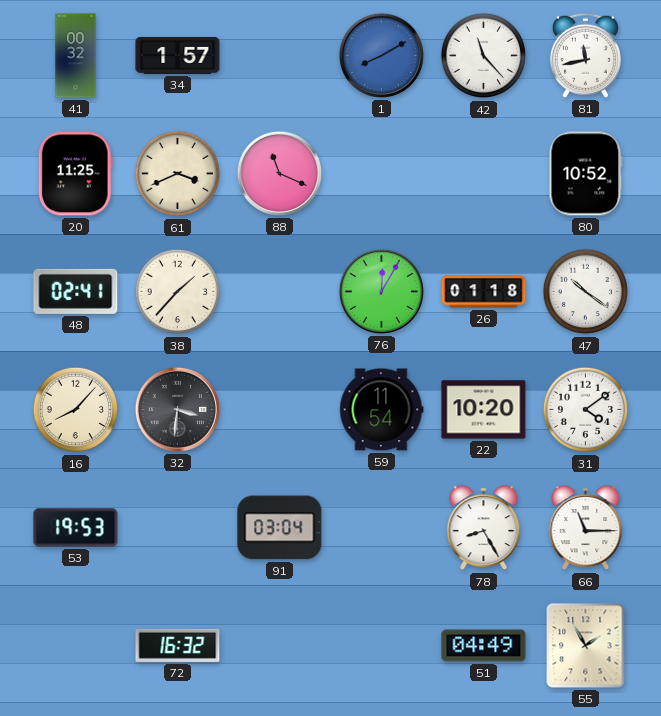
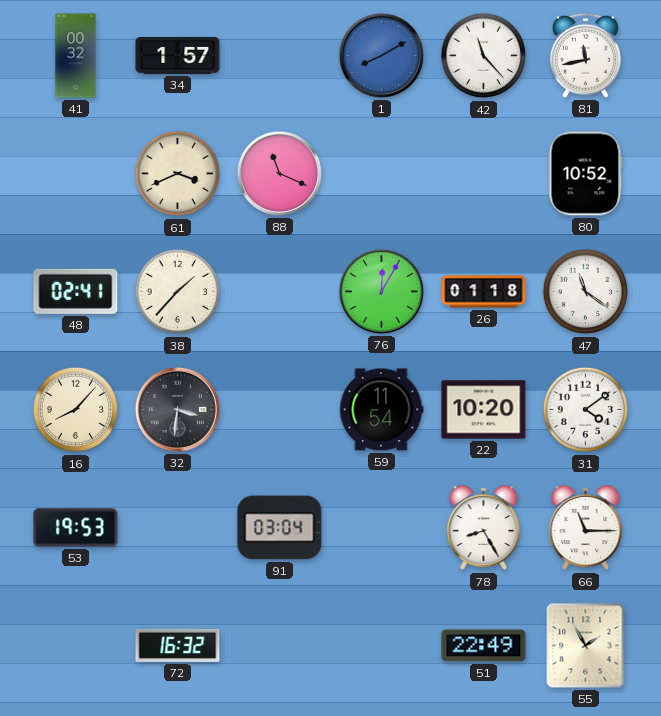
20: 11:25 -> none (75, 174)
47: 10:21 -> 11:21 (586, 292)
51: 04:49 -> 22:49 (484, 646)
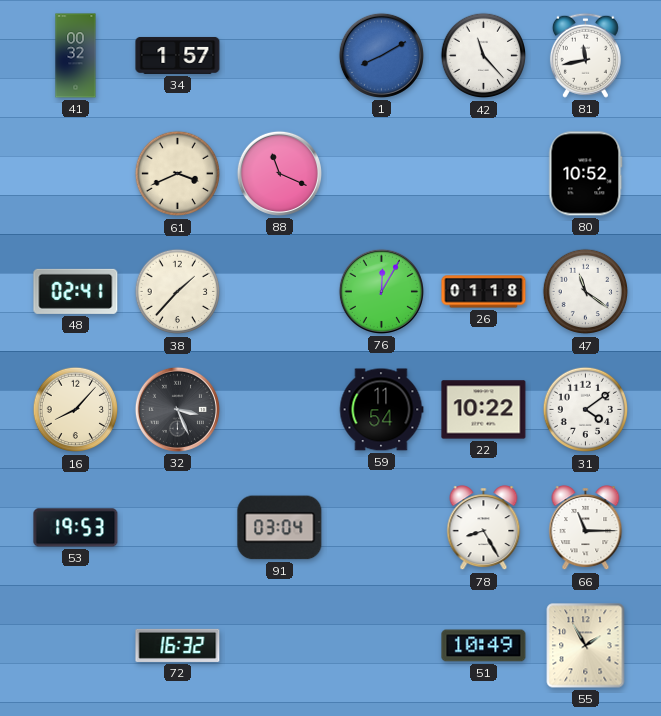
32: 3:31 -> 3:26 (177, 409)
22: 10:20 -> 10:22 (484, 410)
51: 22:49 -> 10:49 (484, 646)
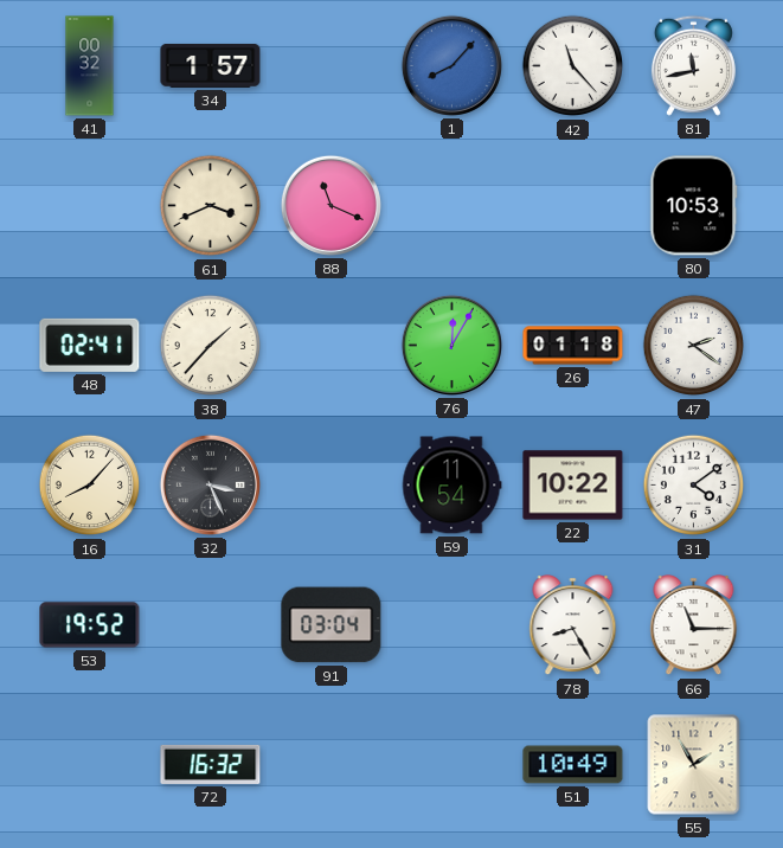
1: 8:10 -> 8:07 (451, 65)
80: 10:52 -> 10:53 (694, 206)
47: 11:21 -> 2:21 (694, 346)
53: 19:53 -> 19:52 (90, 625)
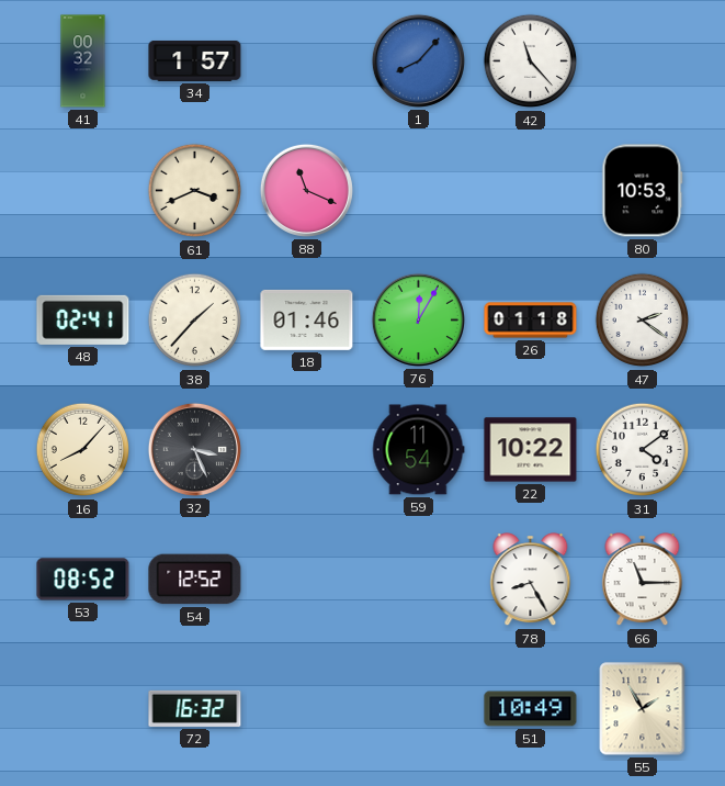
81: 11:43 -> none (693, 65)
18: none -> 01:46 (307, 319)
53: 19:52 -> 08:52 (83, 580)
54: none -> 12:52 (195, 580)
91: 03:04 -> none (332, 625)
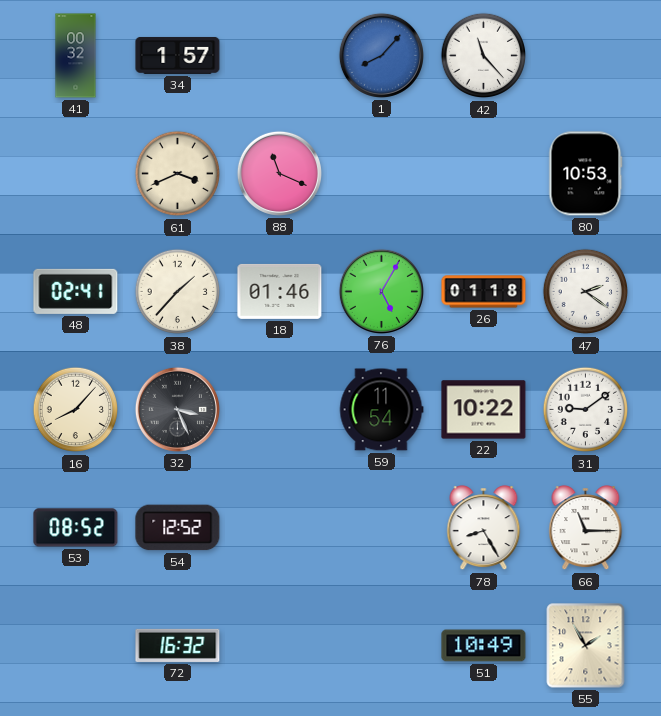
76: 12:05 -> 5:05 (381, 291)
31: 4:09 -> 9:09 (586, 410)
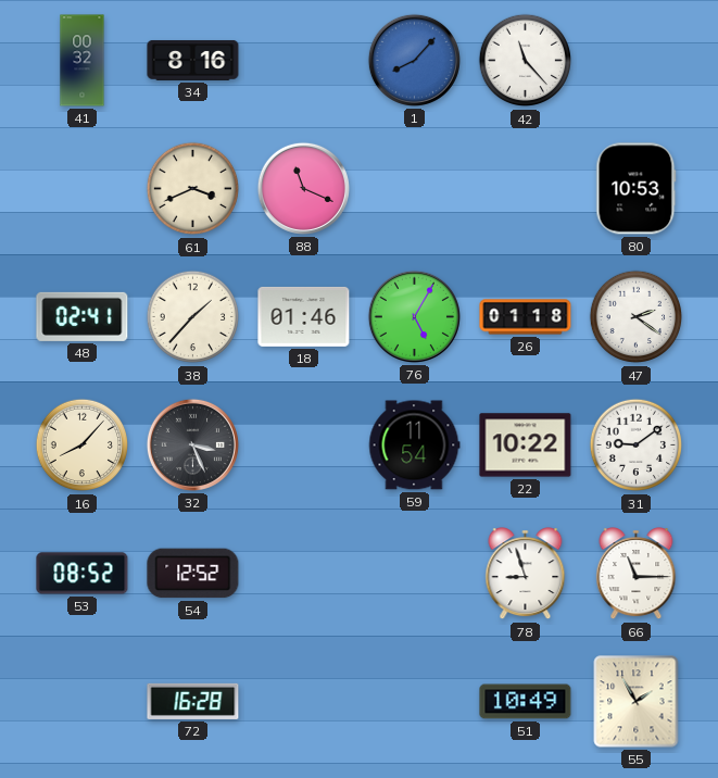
34: 1:57 -> 8:16 (193, 60)
78: 8:25 -> 8:57 (526, 574)
72: 16:32 -> 16:28 (193, 701)
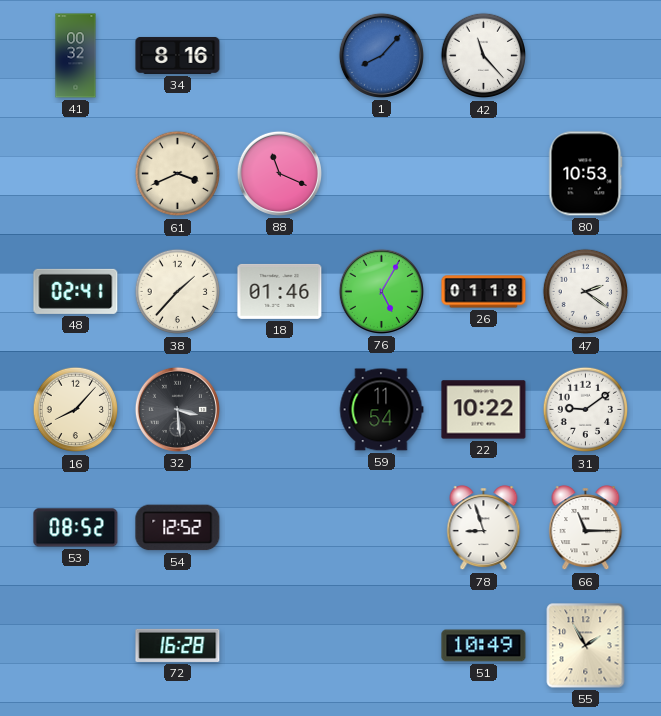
32: 3:26 -> 3:29 (177, 409)
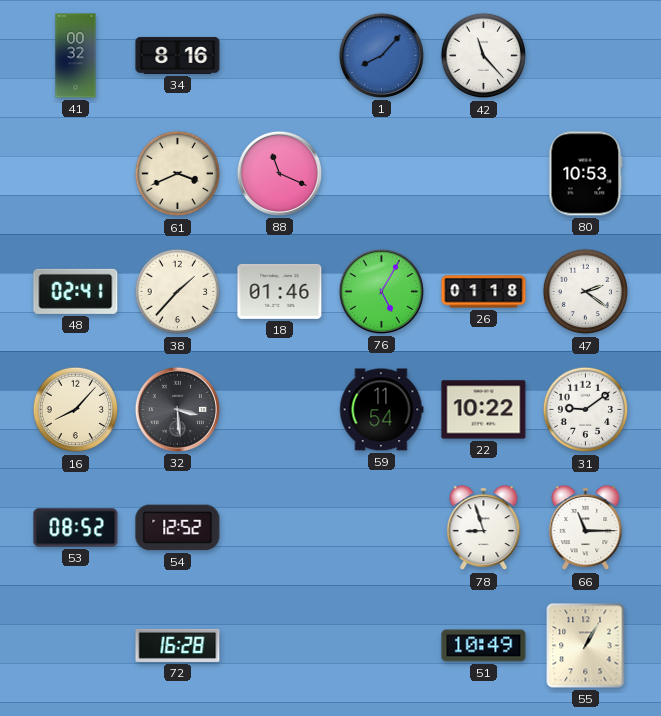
55: 1:55 -> 1:05 (586, 646)
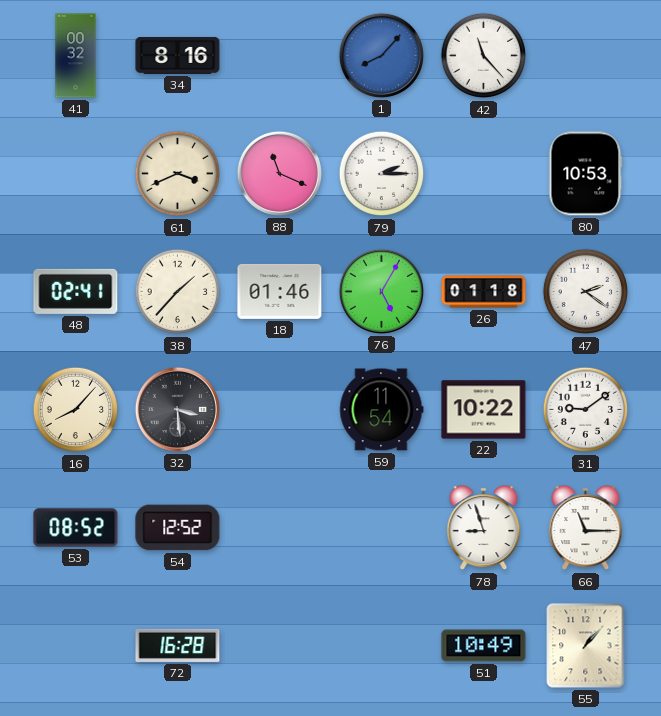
79: none -> 2:15 (382, 174)
55: 1:05 -> 1:07 (586, 646)
